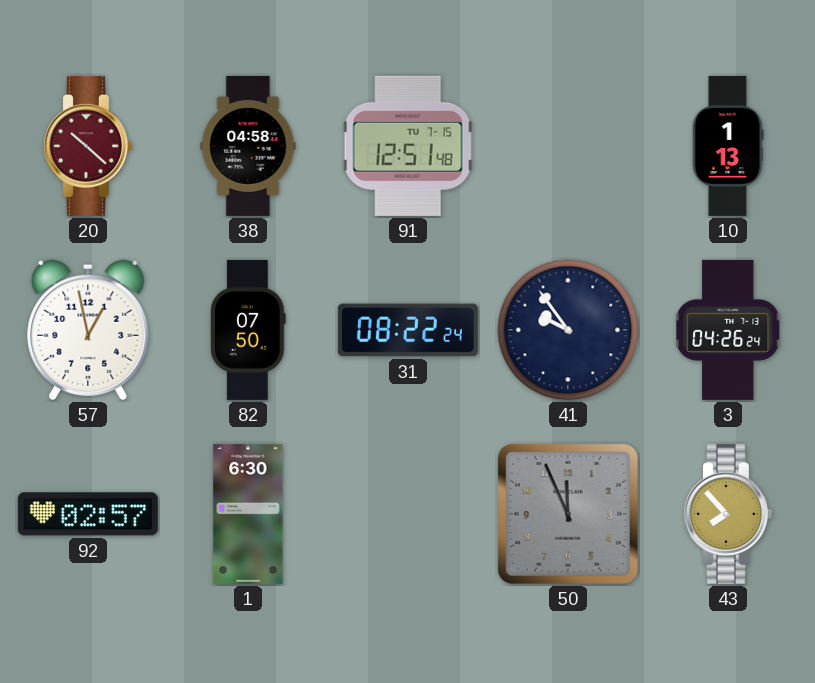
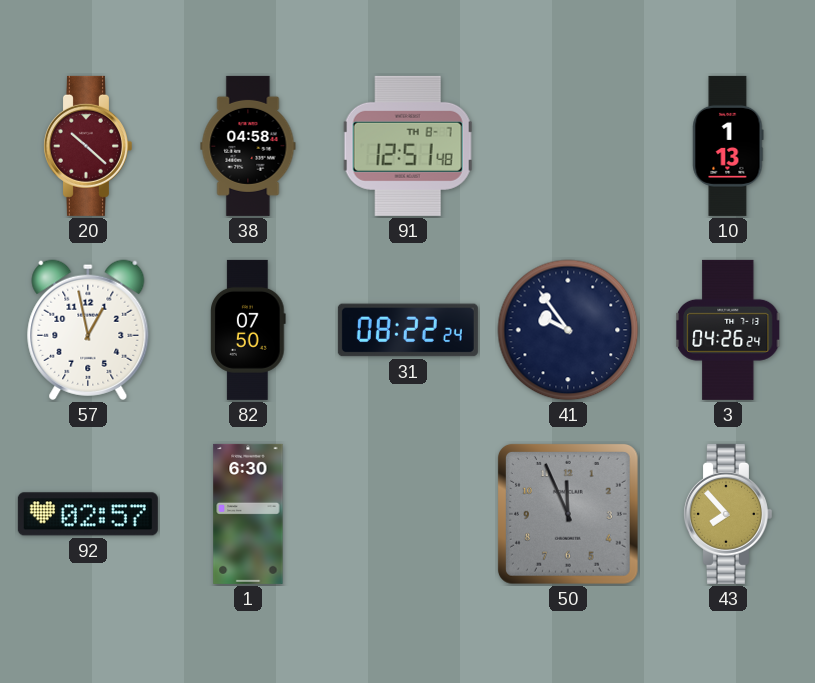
91 date: TU 7-15 -> TH 8-7 (408, 146)
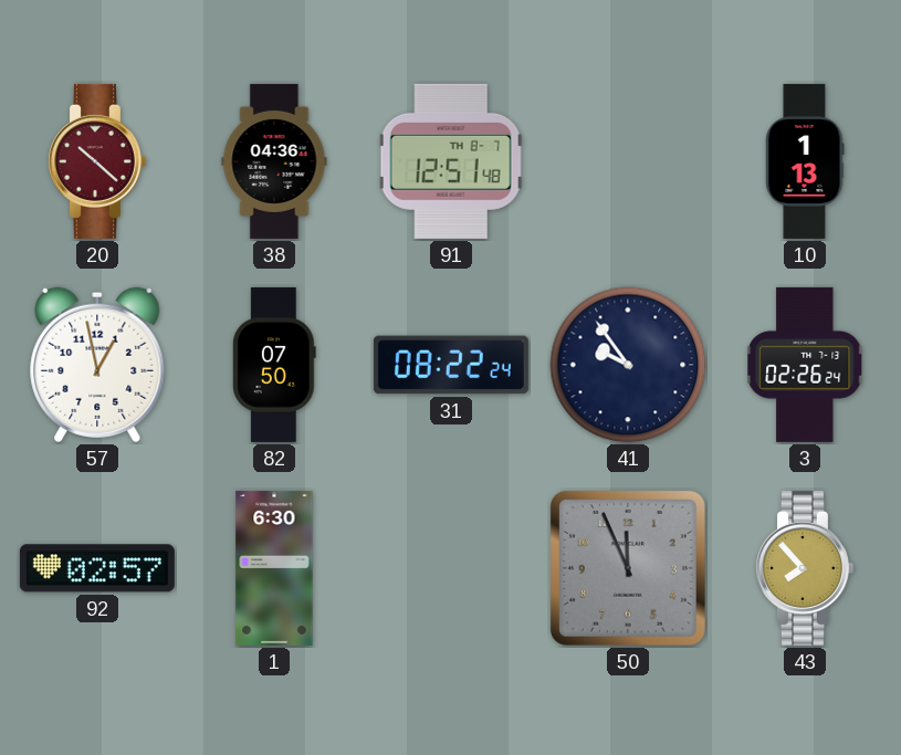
38: 04:58 -> 04:36 (274, 161)
3: 04:26 -> 02:26 (805, 365)
